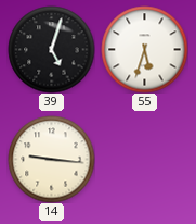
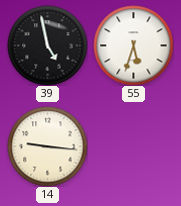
39: 5:03 -> 4:58 (47, 45)
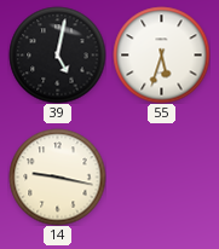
39: 4:58 -> 5:02 (57, 54)
14: 9:16 -> 9:17 (57, 176)
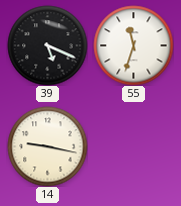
39: 5:02 -> 5:19 (47, 45)
55: 5:33 -> 11:33 (133, 45)
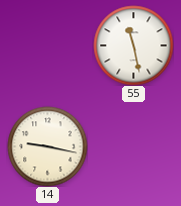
39: 5:19 -> none (47, 45)
55: 11:33 -> 11:28 (133, 45)
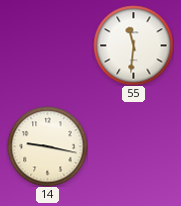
55: 11:28 -> 11:31 (133, 45)
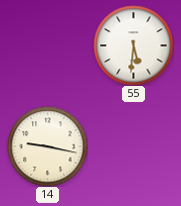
55: 11:31 -> 5:31 (133, 45)
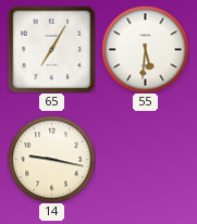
65: none -> 7:05 (51, 49)
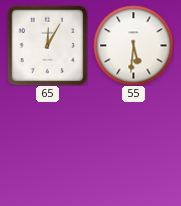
65: 7:05 -> 12:05 (47, 45)
14: 9:17 -> none (51, 159)
